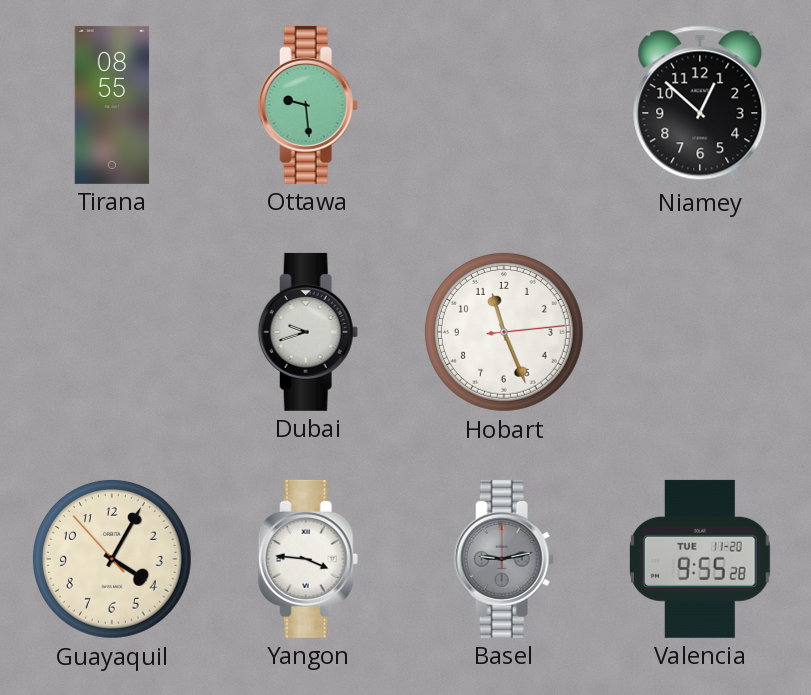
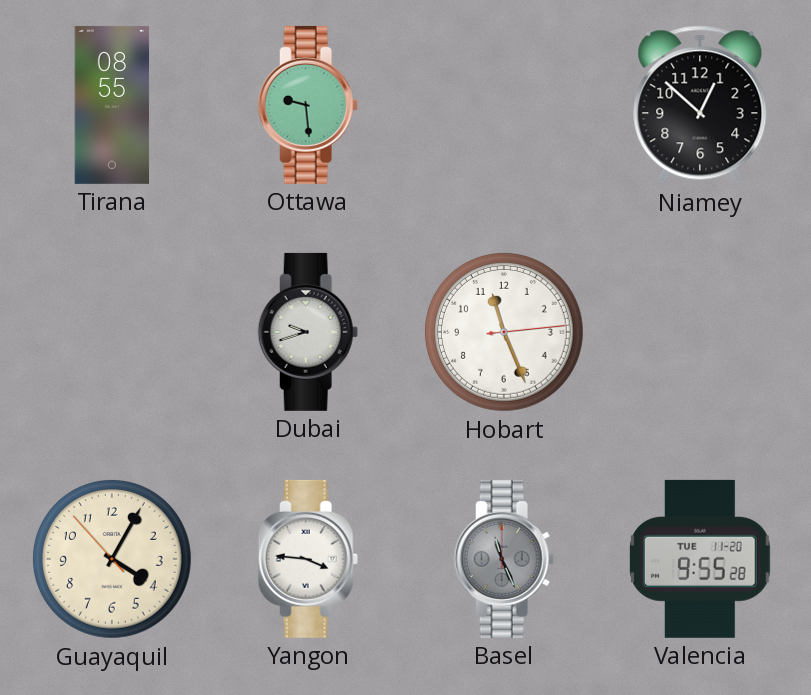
Basel: 9:13 -> 11:26 (504, 559)
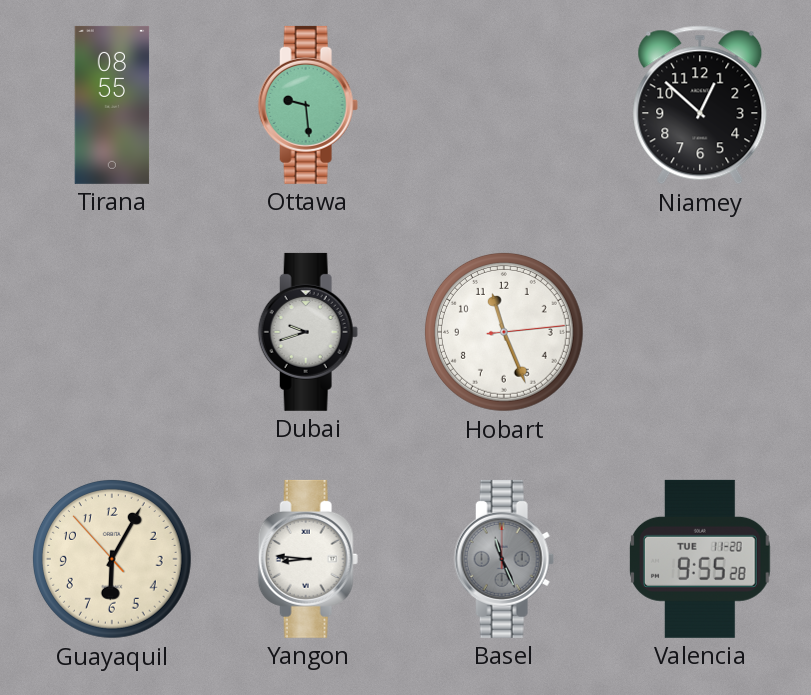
Guayaquil: 4:04 -> 6:04 (112, 559)
Yangon: 3:46 -> 8:46 (308, 559)
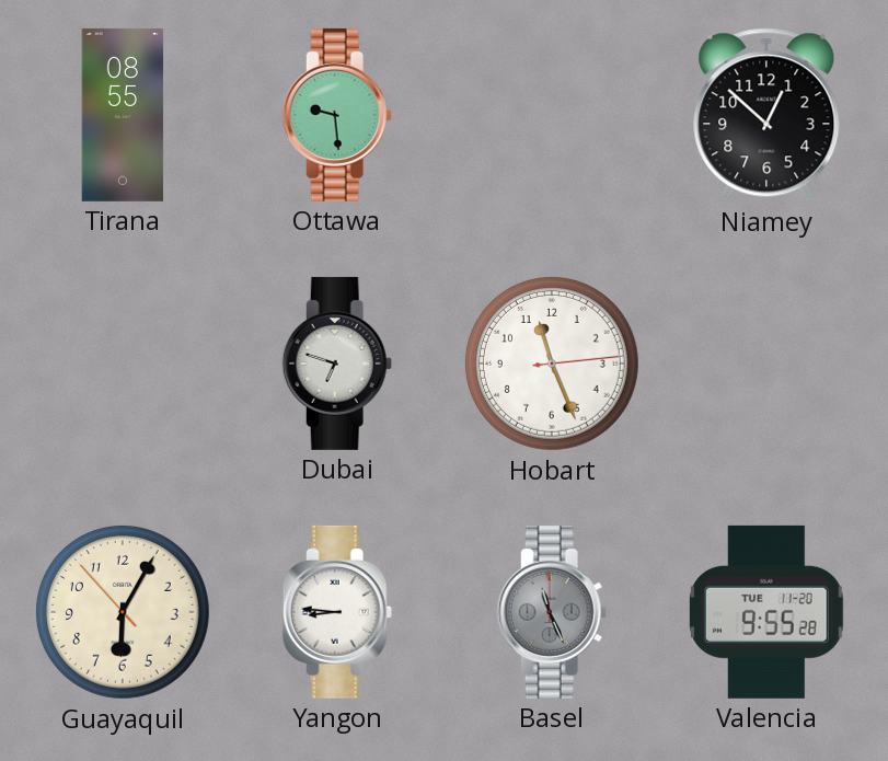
Dubai: 9:42 -> 6:48 (337, 364)
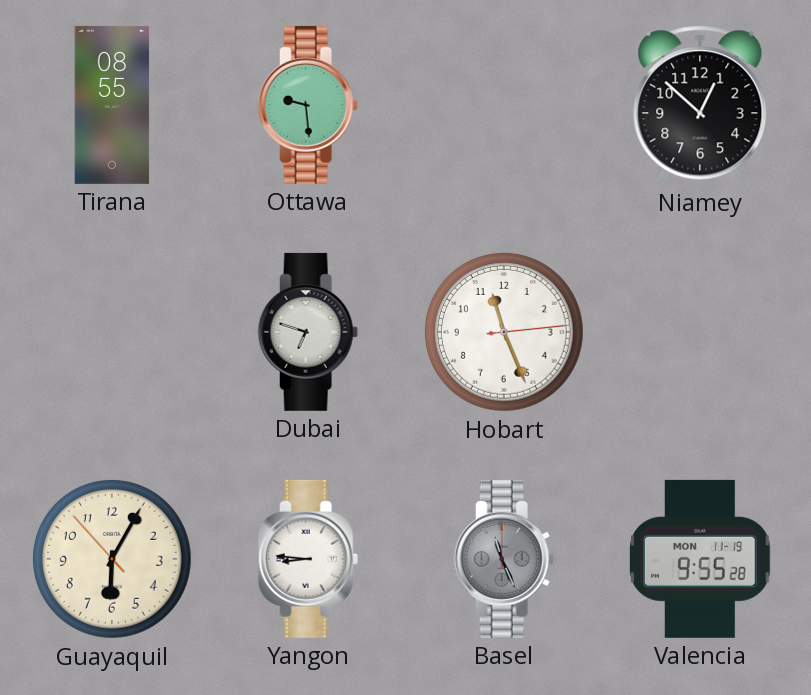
Valencia date: TUE 11-20 -> MON 11-19 (701, 559)
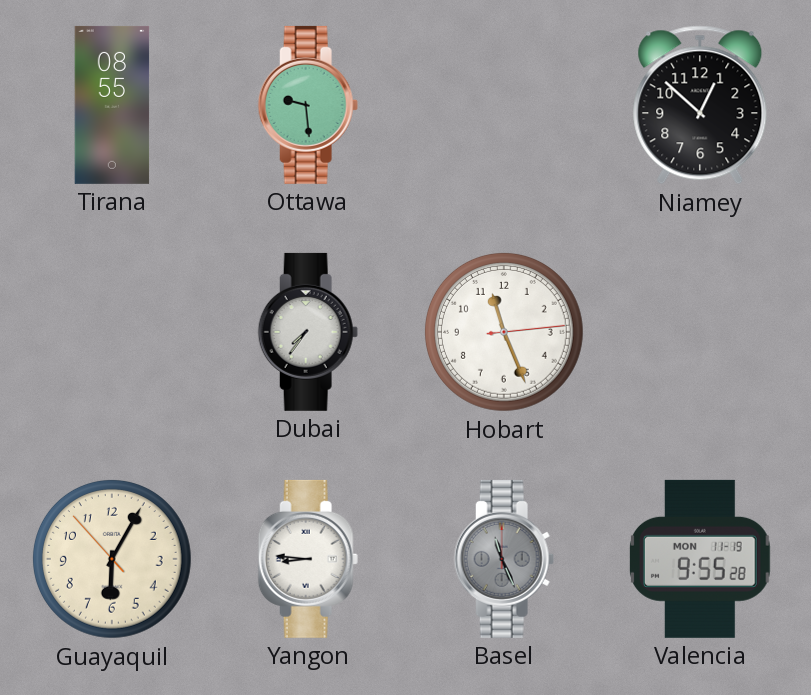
Dubai: 6:48 -> 7:36 (308, 332)
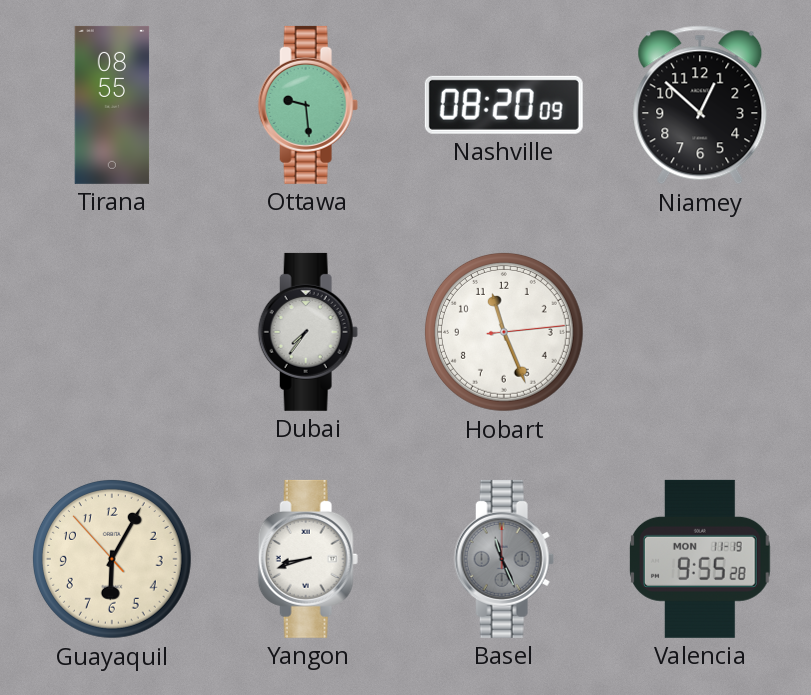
Nashville: none -> 08:20 (504, 105)
Yangon: 8:46 -> 8:42 (308, 559)
